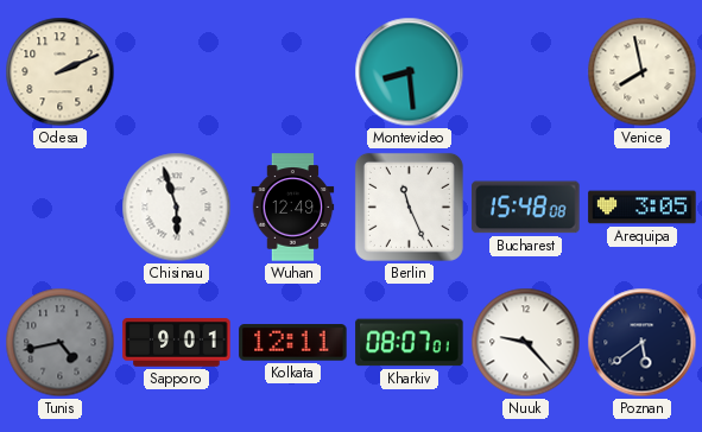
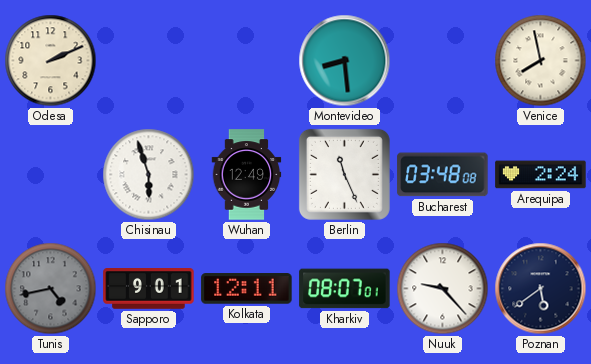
Bucharest: 15:48 -> 03:48 (443, 175)
Arequipa: 3:05 -> 2:24 (541, 175)
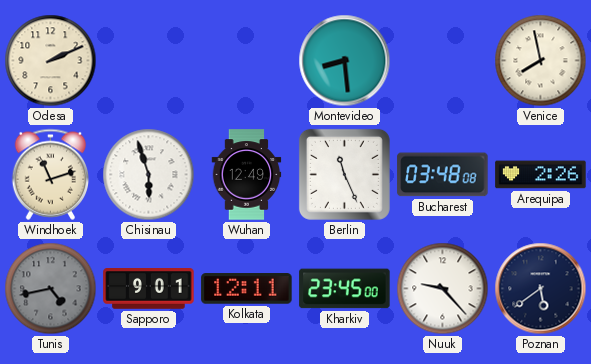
Windhoek: none -> 11:12 (50, 174)
Arequipa: 2:24 -> 2:26 (541, 175)
Kharkiv: 08:07 -> 23:45 (345, 289)
